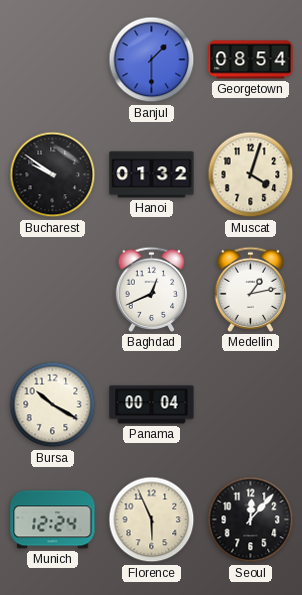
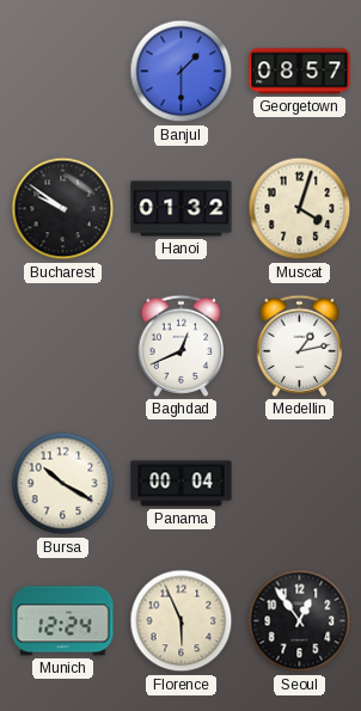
Georgetown: 08:54 -> 08:57 (300, 72)
Seoul: 12:07 -> 12:54 (300, 621)
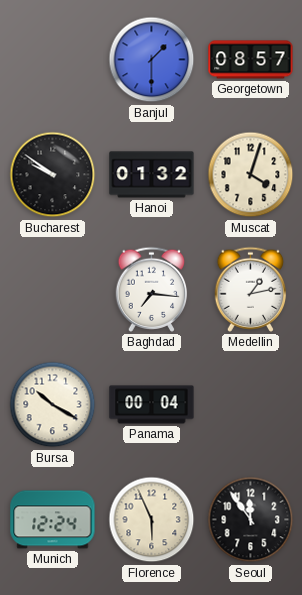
Baghdad: 12:41 -> 7:16 (152, 289)
Seoul: 12:54 -> 11:54 (251, 520)
